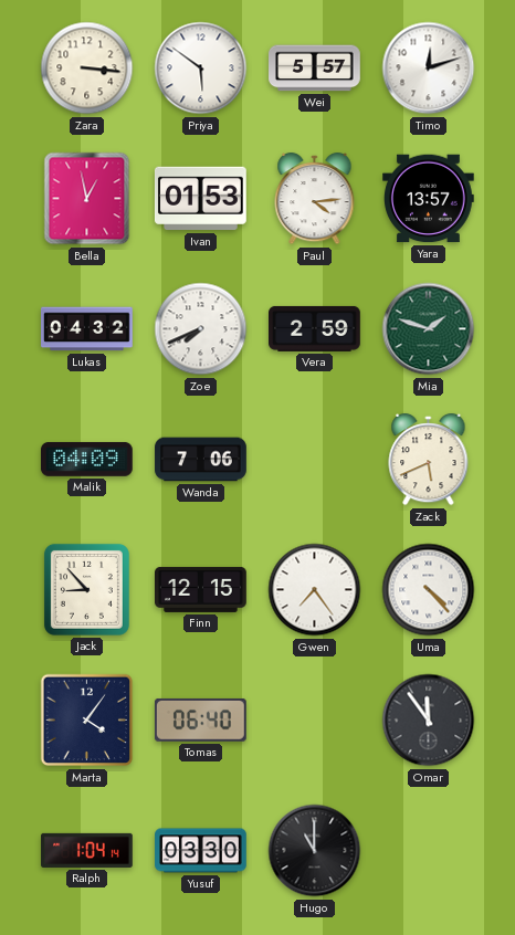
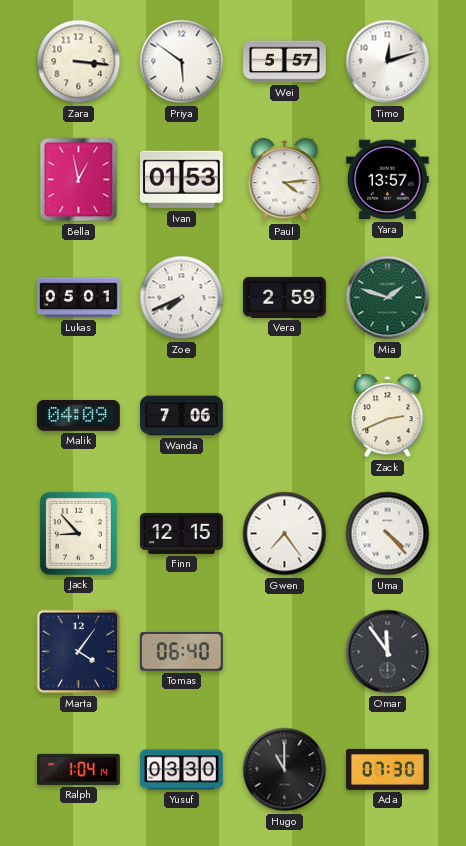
Lukas: 04:32 -> 05:01 (79, 298)
Zack: 5:41 -> 2:41 (388, 416)
Ada: none -> 07:30 (388, 769)
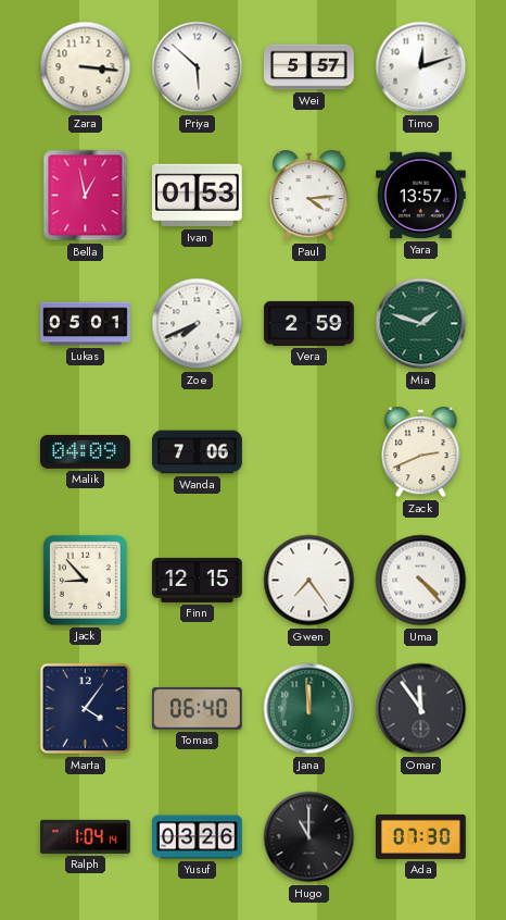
Priya: 5:51 -> 5:52 (198, 67)
Jana: none -> 11:59 (309, 709)
Yusuf: 03:30 -> 03:26 (198, 837)
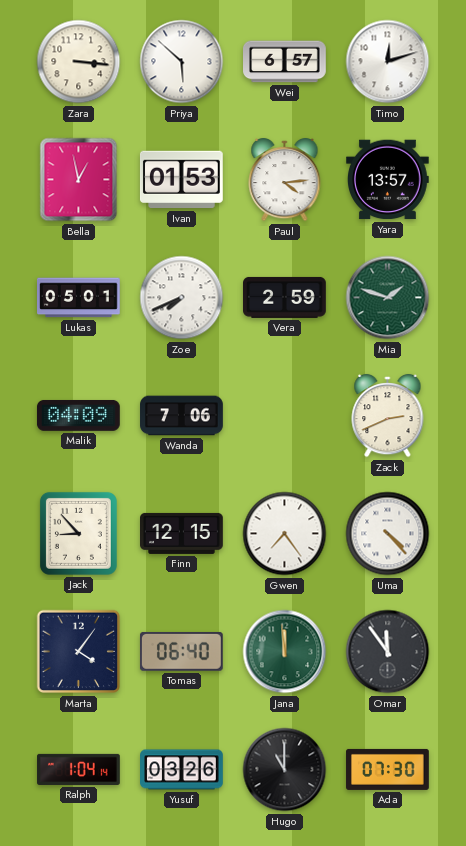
Wei: 5:57 -> 6:57 (285, 62)
